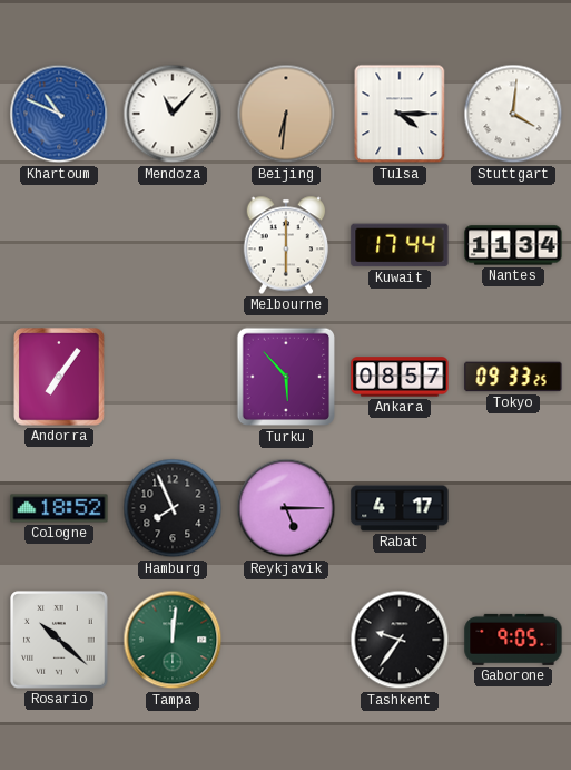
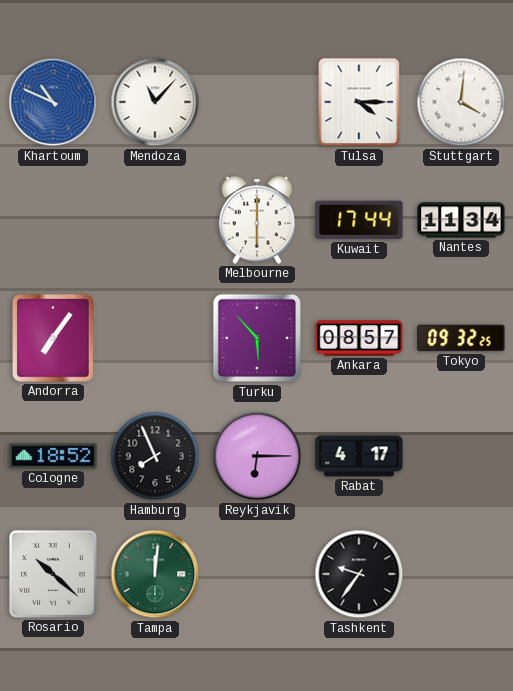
Beijing: 6:31 -> none (286, 114)
Tokyo: 09:33 -> 09:32 (461, 338)
Reykjavik: 5:15 -> 6:15 (257, 456)
Gaborone: 9:05 -> none (513, 640)
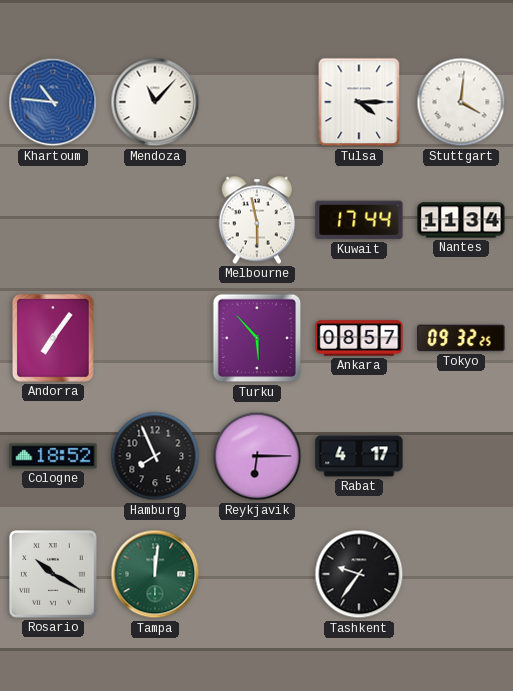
Khartoum: 10:49 -> 10:46 (53, 102)
Melbourne: 6:00 -> 5:58 (257, 220)
Rosario: 10:22 -> 10:20 (53, 574)
